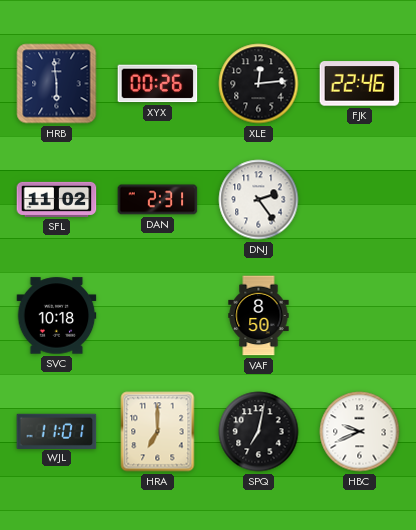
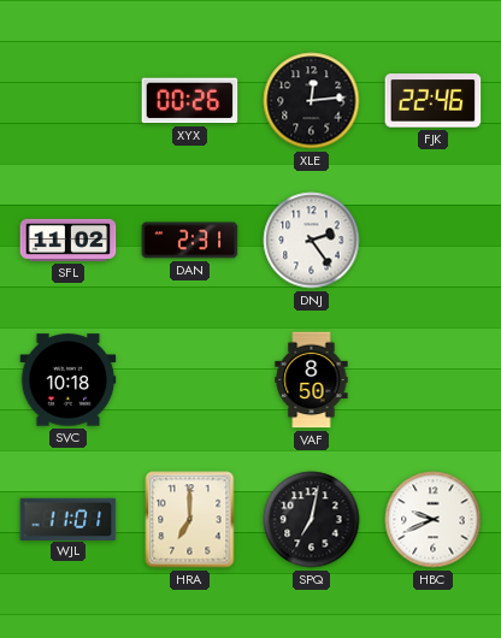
HRB: 5:59 -> none (57, 84)
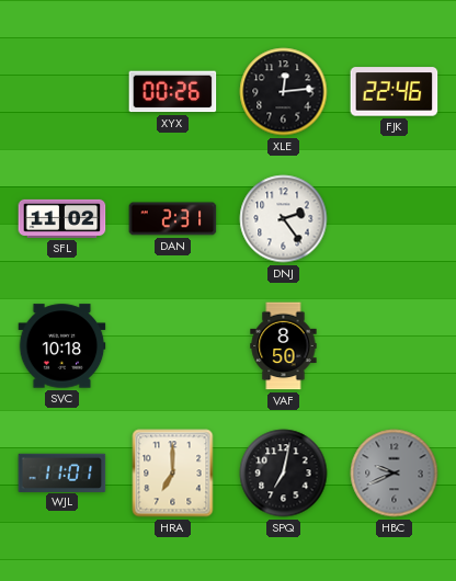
HBC dial: white -> grey (395, 474)
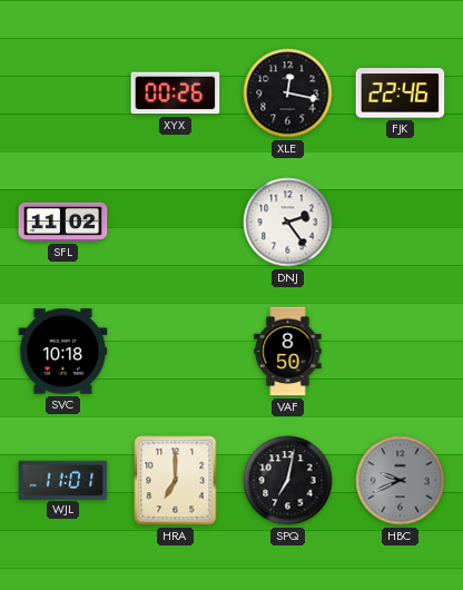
XLE: 12:14 -> 12:17 (288, 94)
DAN: 2:31 -> none (173, 219)
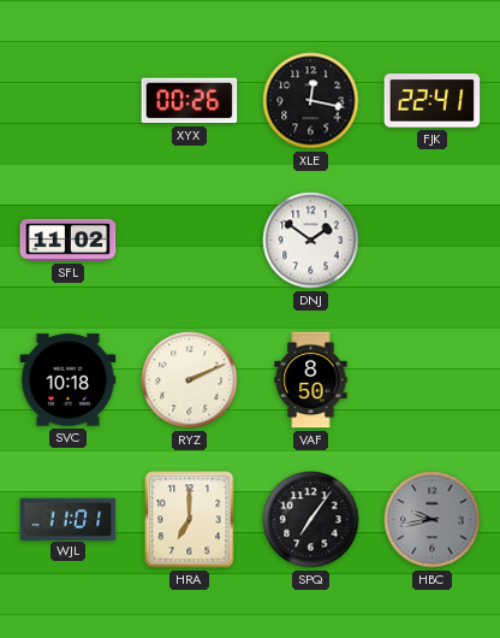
FJK: 22:46 -> 22:41 (433, 101)
DNJ: 2:24 -> 1:51 (311, 241)
RYZ: none -> 2:11 (190, 380)
SPQ: 7:02 -> 7:06 (311, 520)
HBC: 9:41 -> 9:43 (433, 520)
